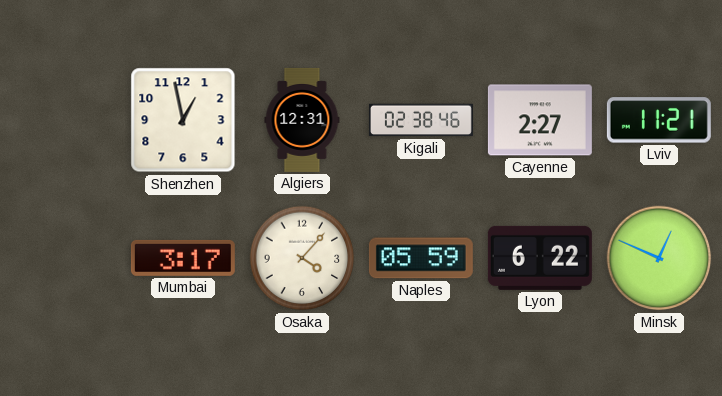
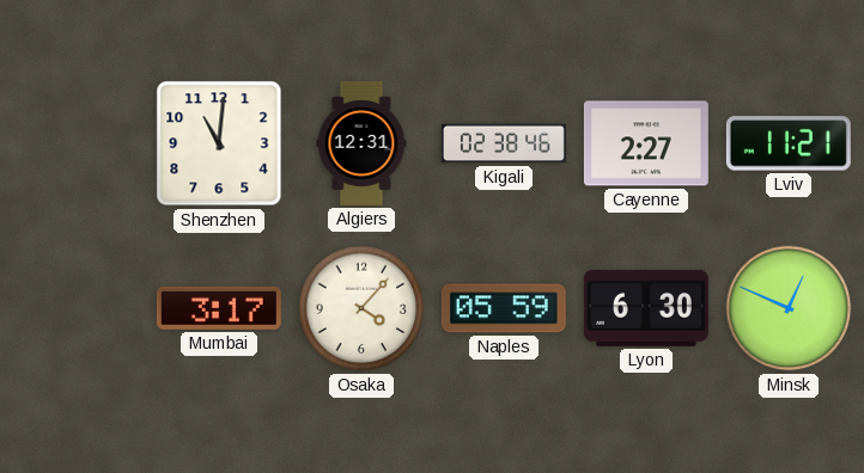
Shenzhen: 12:58 -> 11:01 (219, 143)
Lyon: 6:22 -> 6:30 (646, 308)
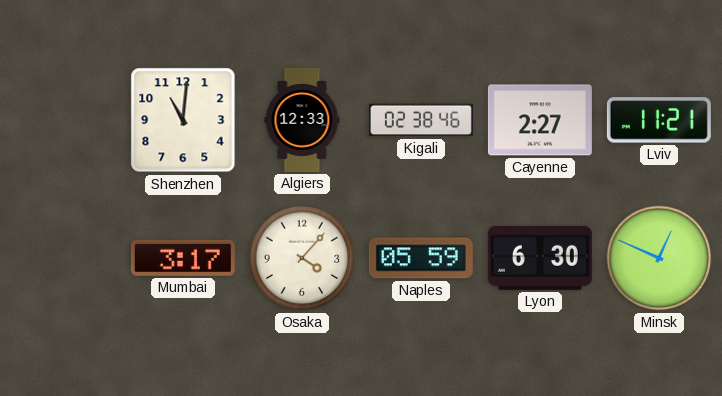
Algiers: 12:31 -> 12:33 (302, 120)
